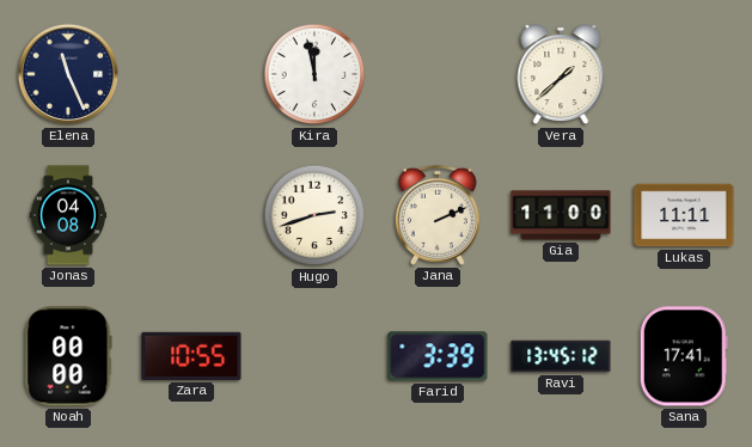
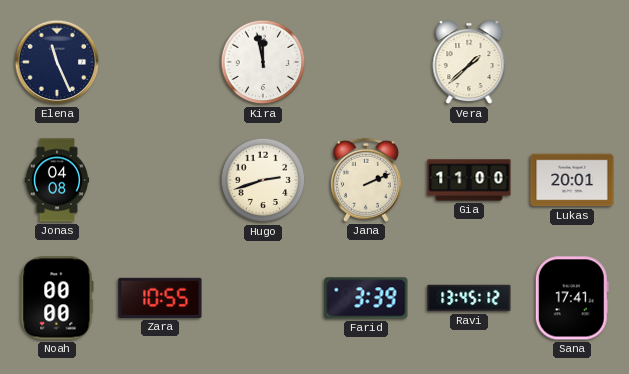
Lukas: 11:11 -> 20:01 (572, 180)
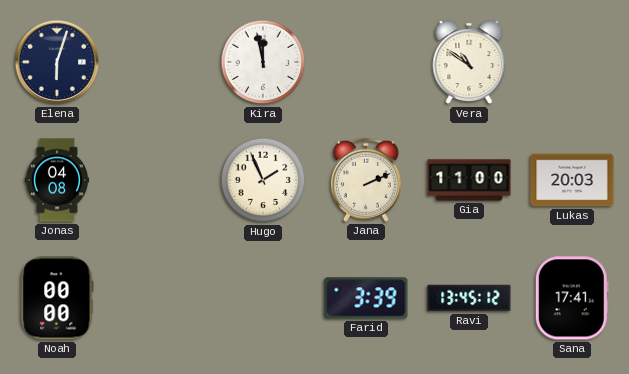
Elena: 11:26 -> 6:03 (57, 62)
Vera: 1:38 -> 10:51 (469, 63)
Hugo: 2:42 -> 1:56 (263, 180)
Lukas: 20:01 -> 20:03 (572, 180)
Zara: 10:55 -> none (160, 298)
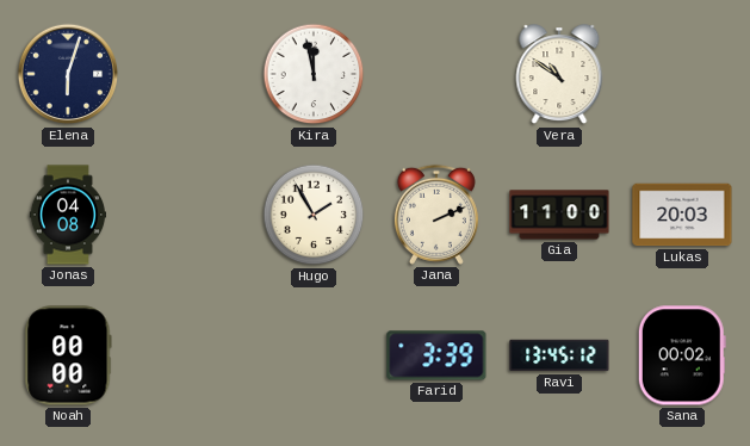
Hugo: 1:56 -> 1:55 (314, 215)
Sana: 17:41 -> 00:02 (682, 355)
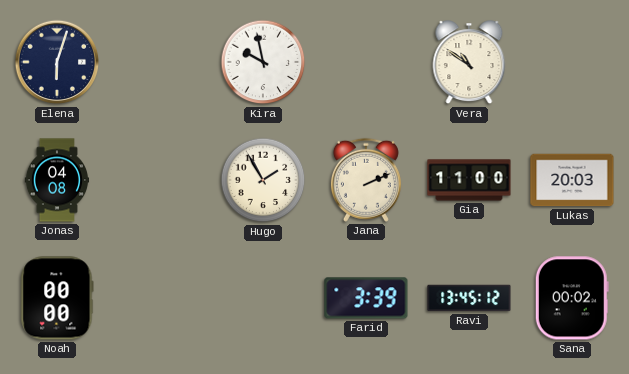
Kira: 11:58 -> 9:58 (263, 62)
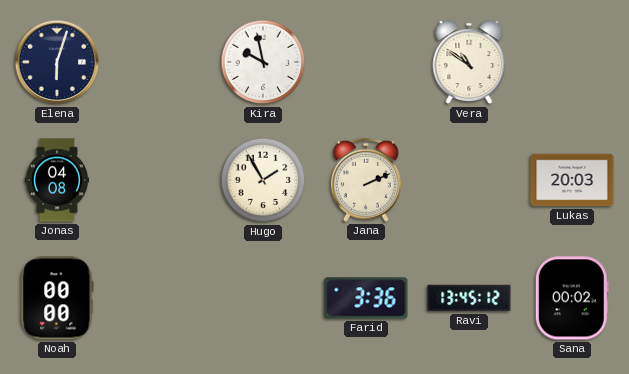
Gia: 11:00 -> none (469, 180)
Farid: 3:39 -> 3:36 (366, 298)
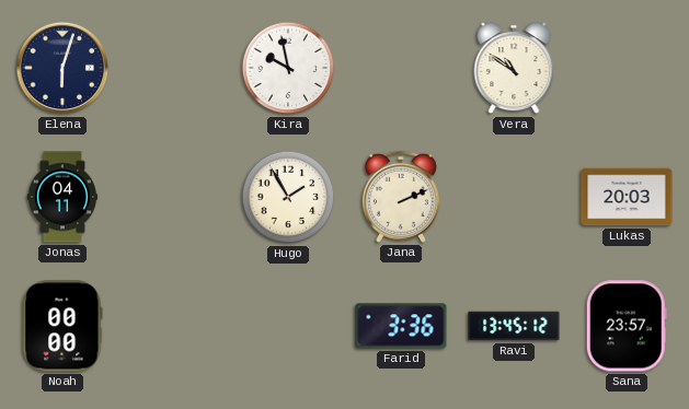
Jonas: 04:08 -> 04:11 (61, 197)
Sana: 00:02 -> 23:57 (627, 326)
